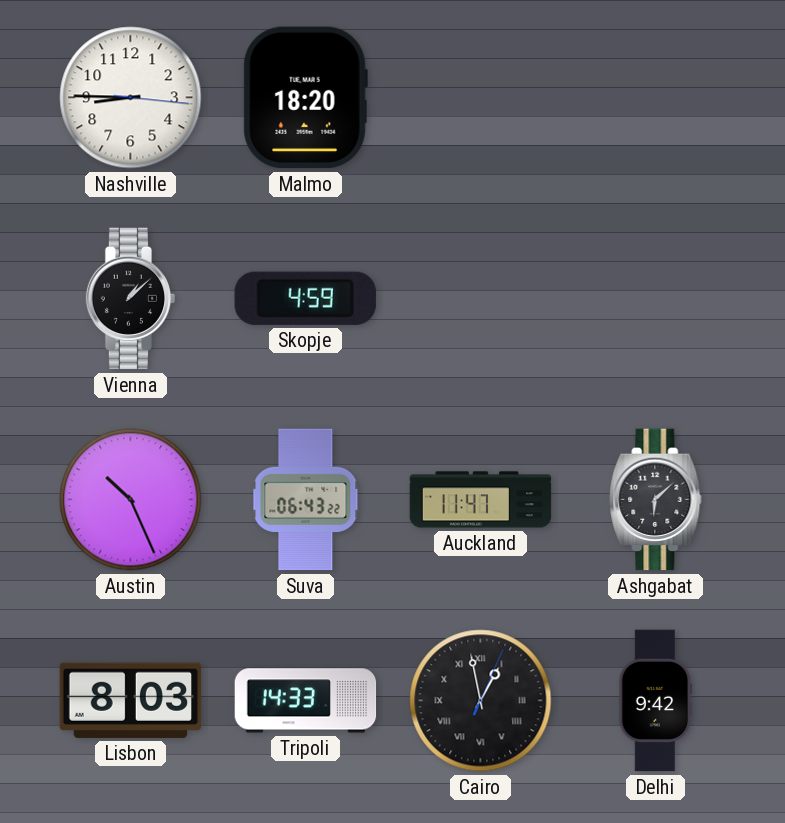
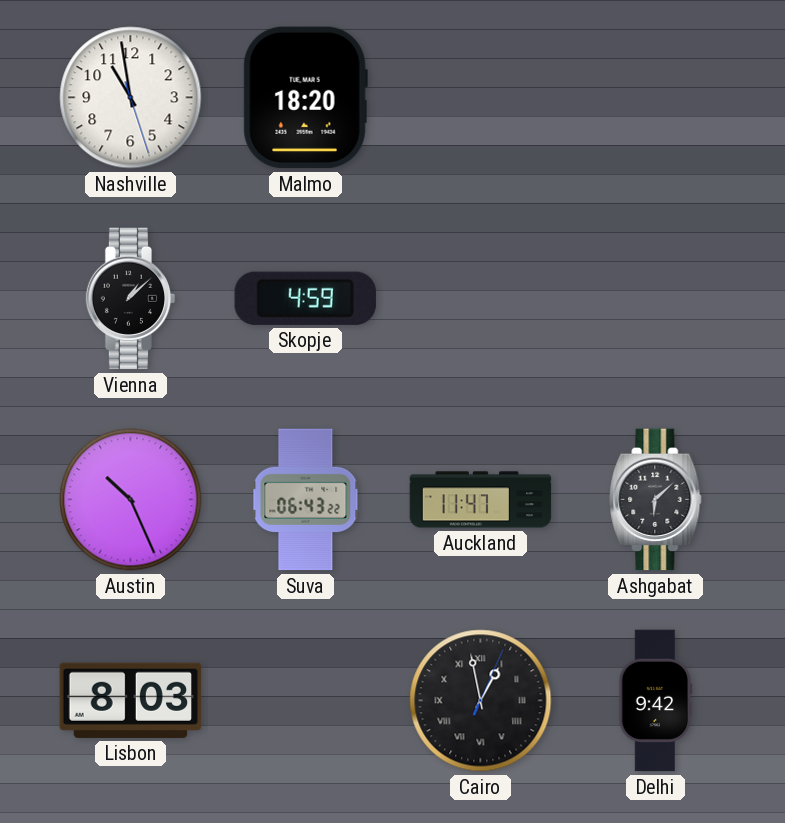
Nashville: 8:45 -> 10:58 (131, 98)
Tripoli: 14:33 -> none (306, 701)
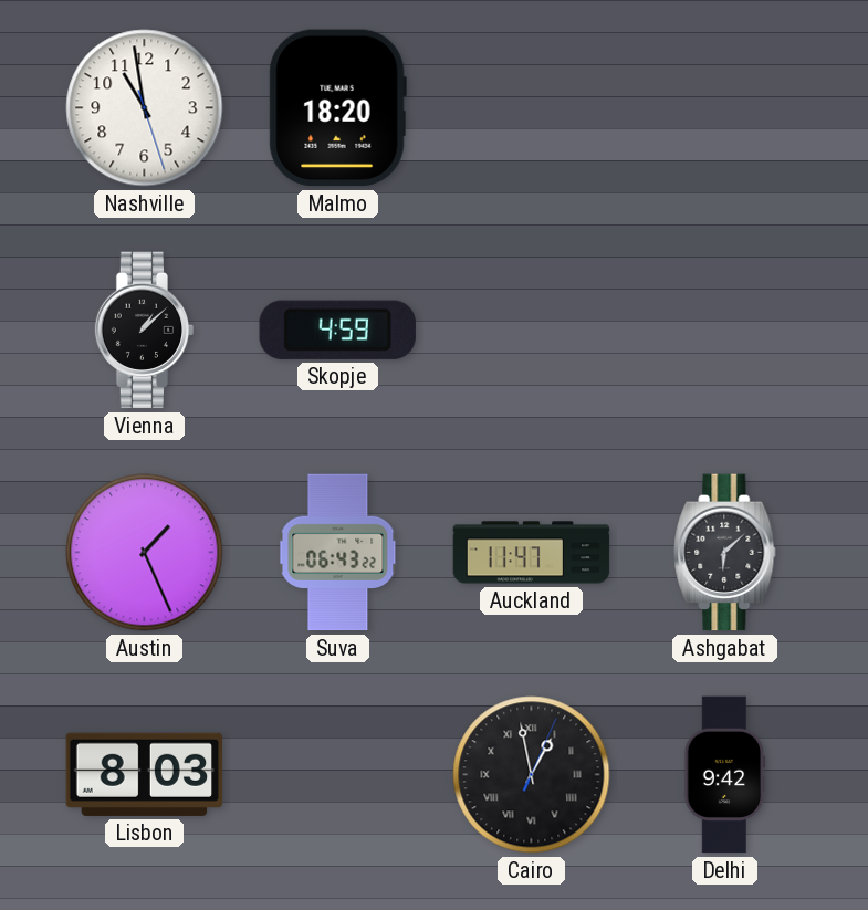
Austin: 10:26 -> 1:26 (145, 553)
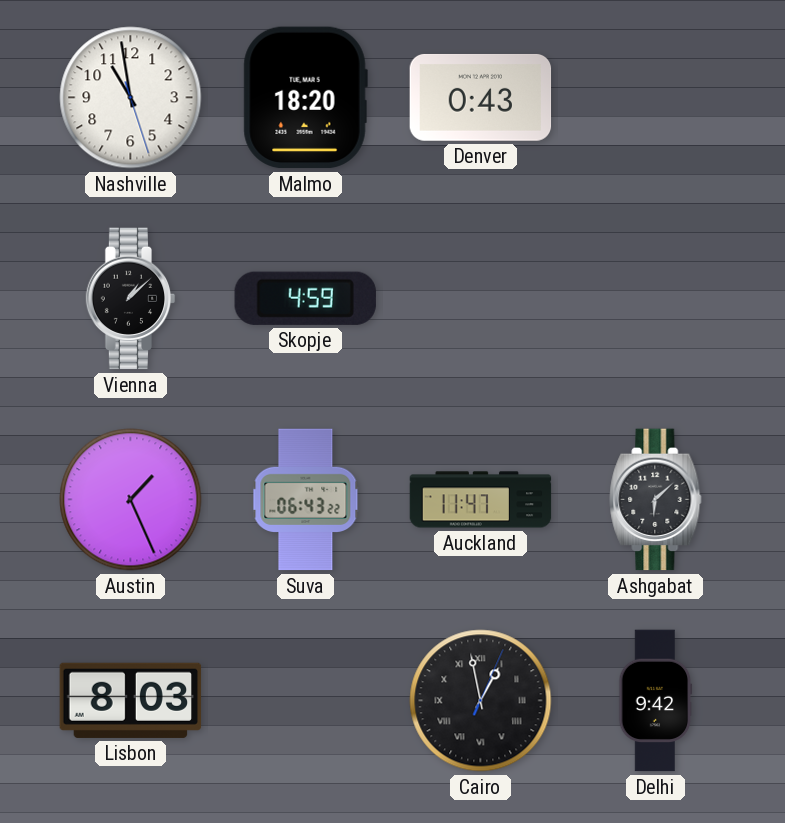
Denver: none -> 0:43 (481, 97)
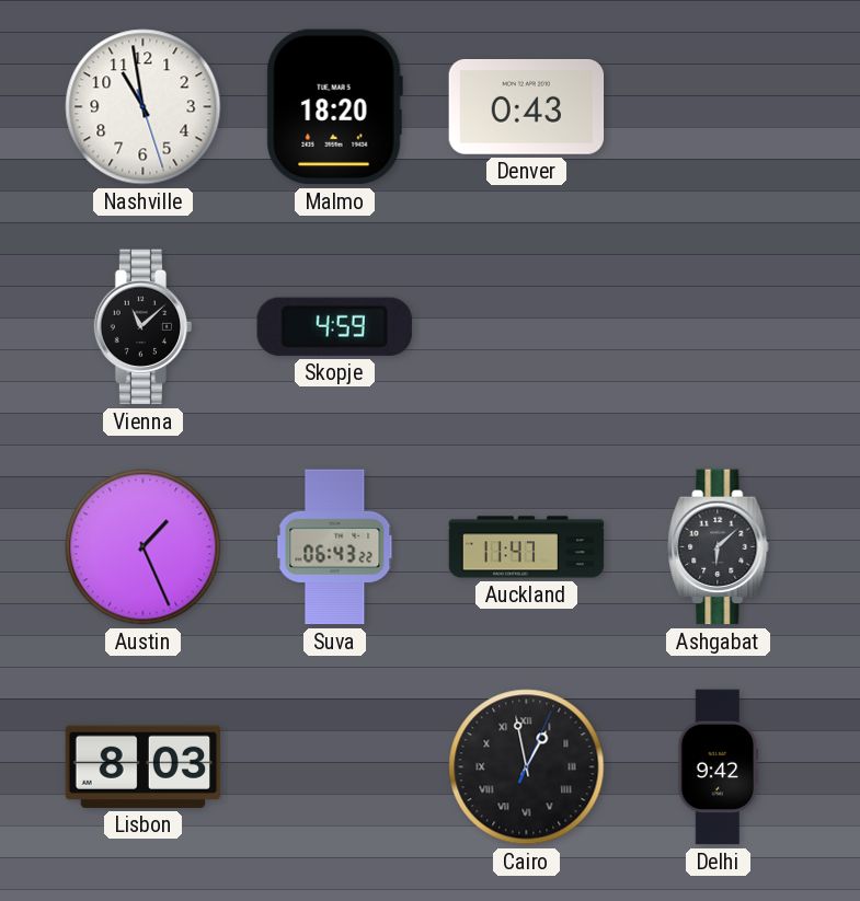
Vienna: 1:08 -> 11:08 (144, 327)
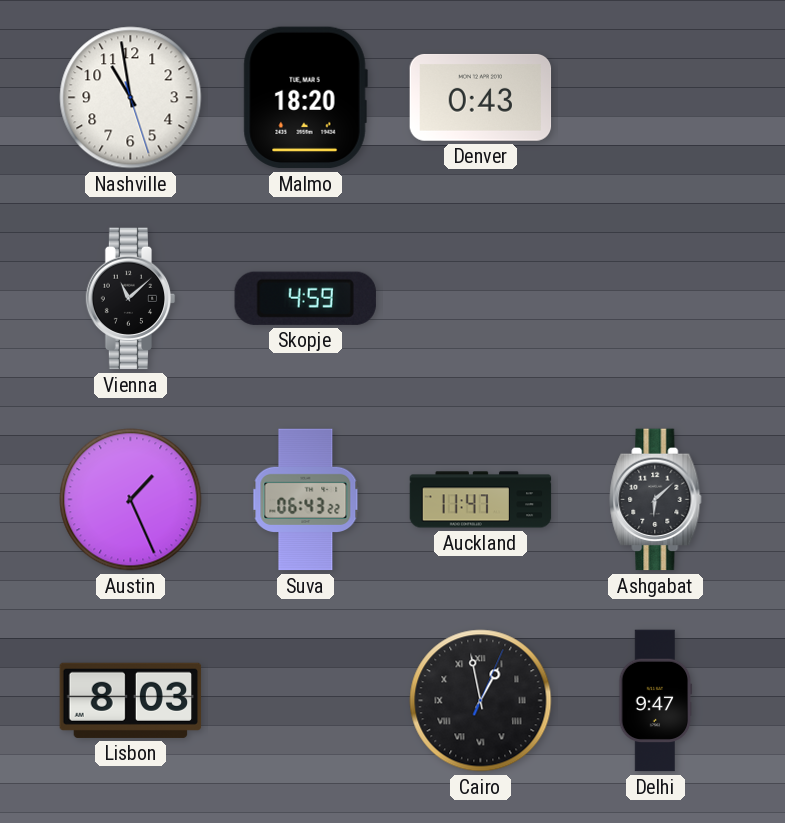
Delhi: 9:42 -> 9:47 (656, 701)
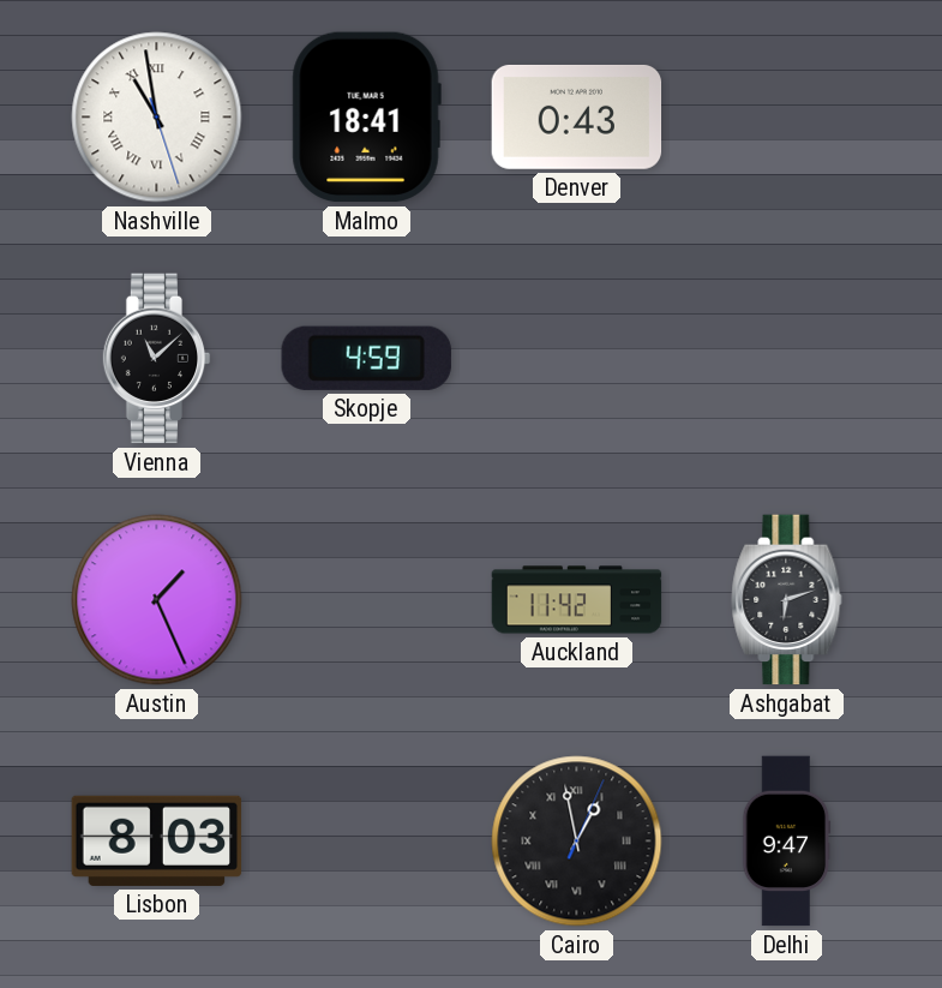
Nashville numerals: Arabic -> Roman (157, 118)
Malmo: 18:20 -> 18:41 (366, 118)
Suva: 06:43 -> none (306, 500)
Auckland: 11:47 -> 11:42 (577, 600)
Ashgabat: 6:08 -> 6:12 (787, 600)
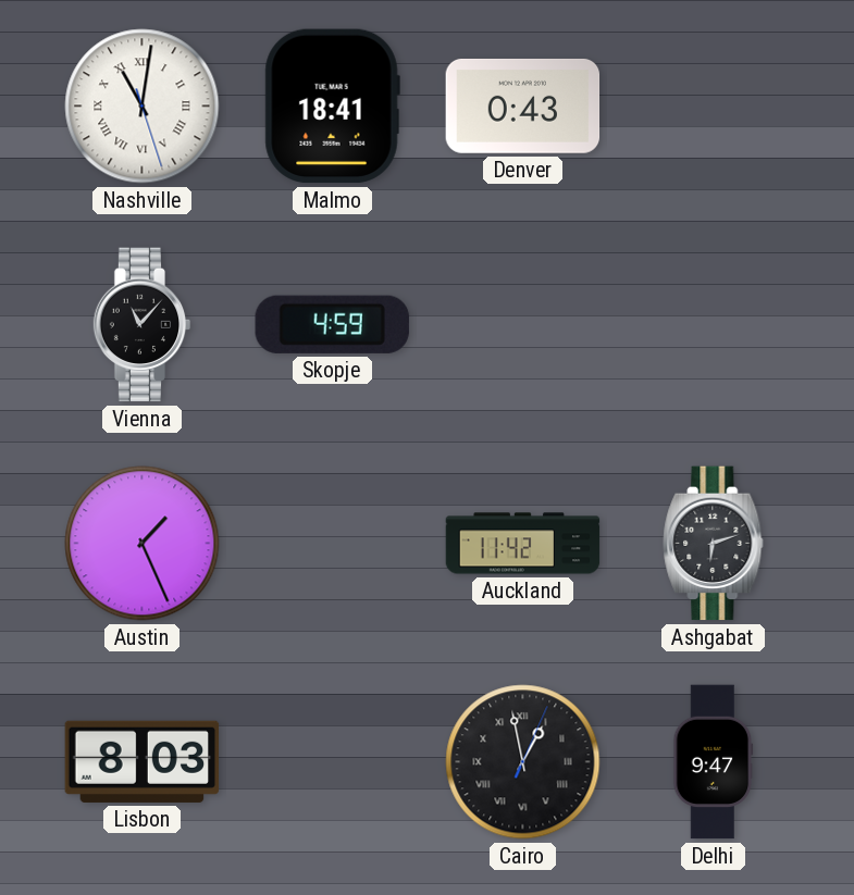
Nashville: 10:58 -> 11:01 (143, 107)
Vienna: 11:08 -> 11:07 (143, 325)
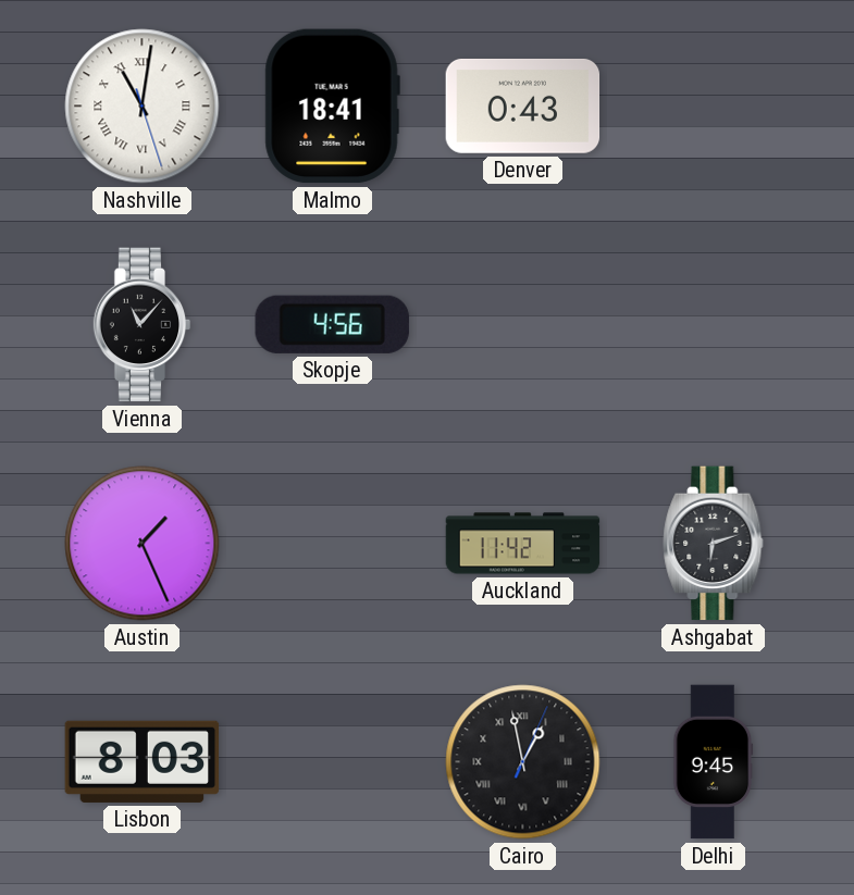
Skopje: 4:59 -> 4:56 (332, 324)
Delhi: 9:47 -> 9:45 (714, 762)
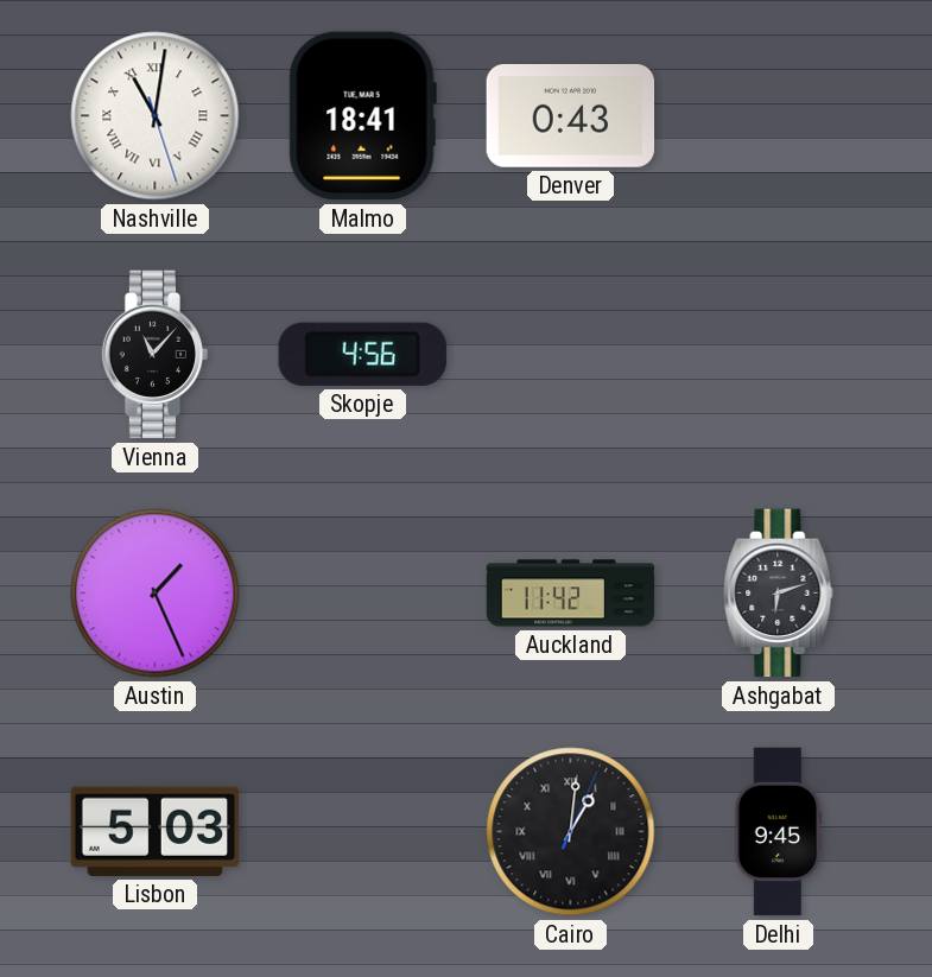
Lisbon: 8:03 -> 5:03 (156, 831)
Cairo: 12:58 -> 1:01 (571, 832)
